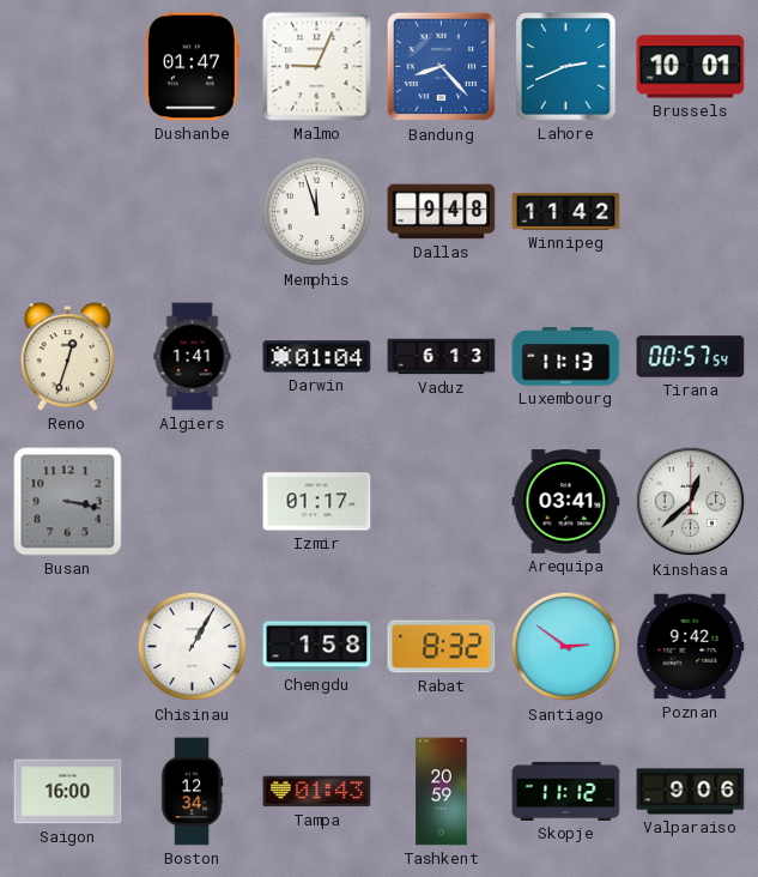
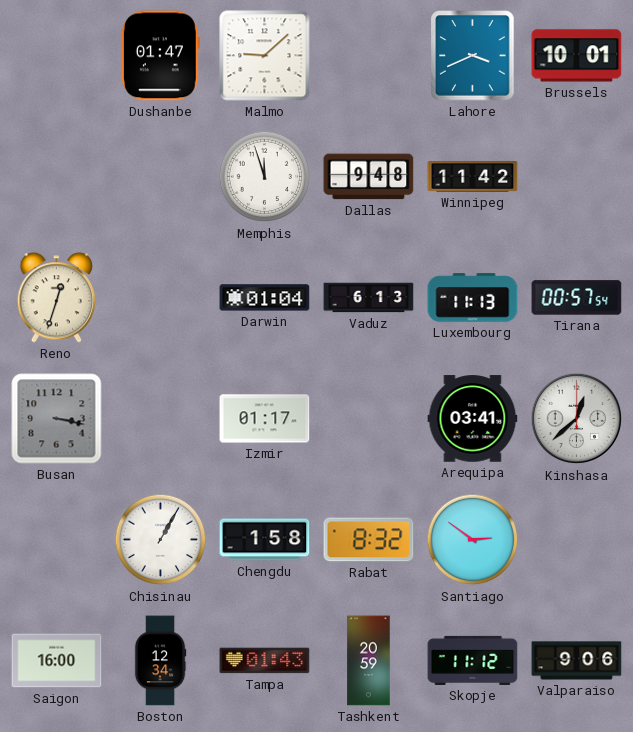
Malmo: 9:04 -> 9:08 (265, 56)
Bandung: 8:23 -> none (442, 67)
Lahore: 2:41 -> 3:41 (473, 56)
Algiers: 1:41 -> none (193, 357)
Poznan: 9:42 -> none (691, 647)
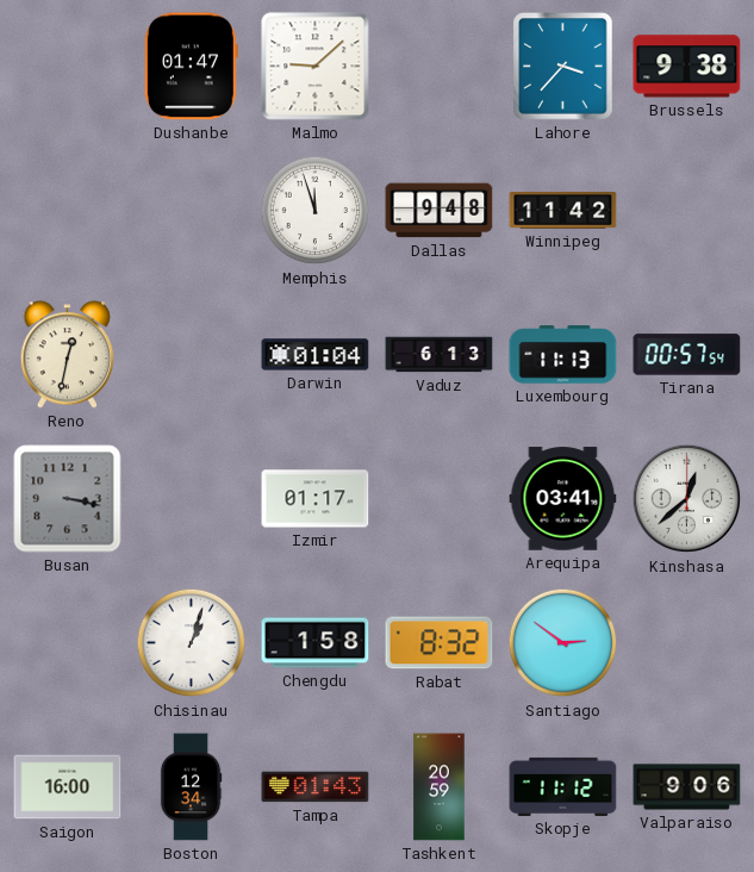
Lahore: 3:41 -> 3:37 (563, 67)
Brussels: 10:01 -> 9:38 (687, 67)
Reno: 12:33 -> 12:32 (68, 355)
Chisinau: 1:05 -> 1:03 (192, 643)
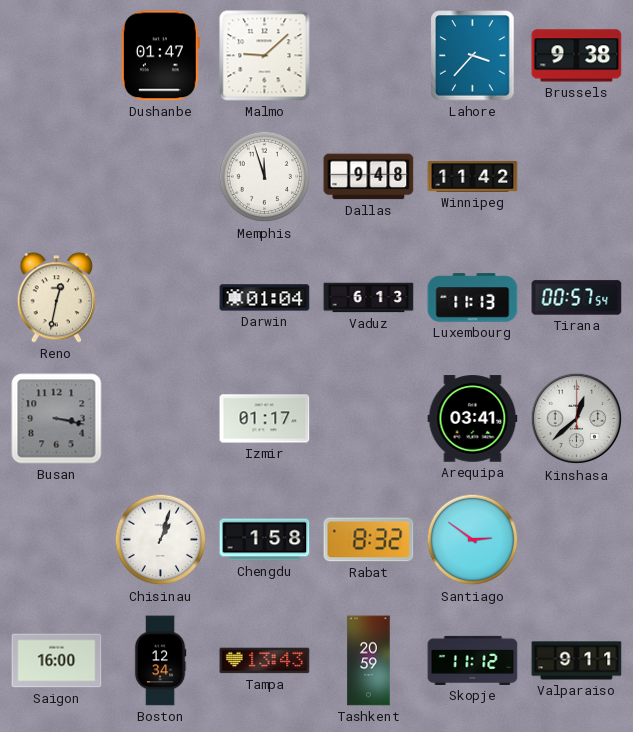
Tampa: 01:43 -> 13:43 (265, 661)
Valparaiso: 9:06 -> 9:11 (577, 661)
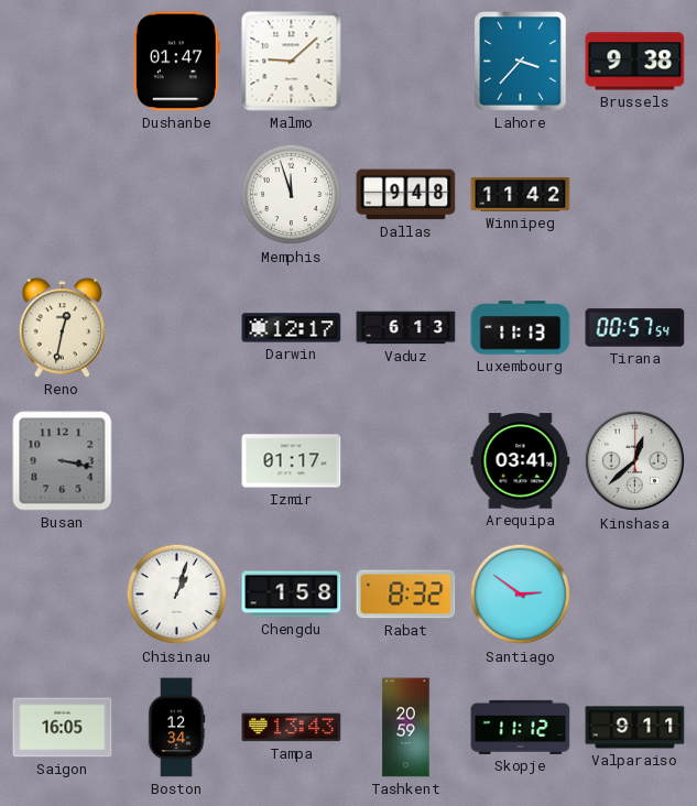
Darwin: 01:04 -> 12:17 (292, 328)
Saigon: 16:00 -> 16:05 (63, 728)
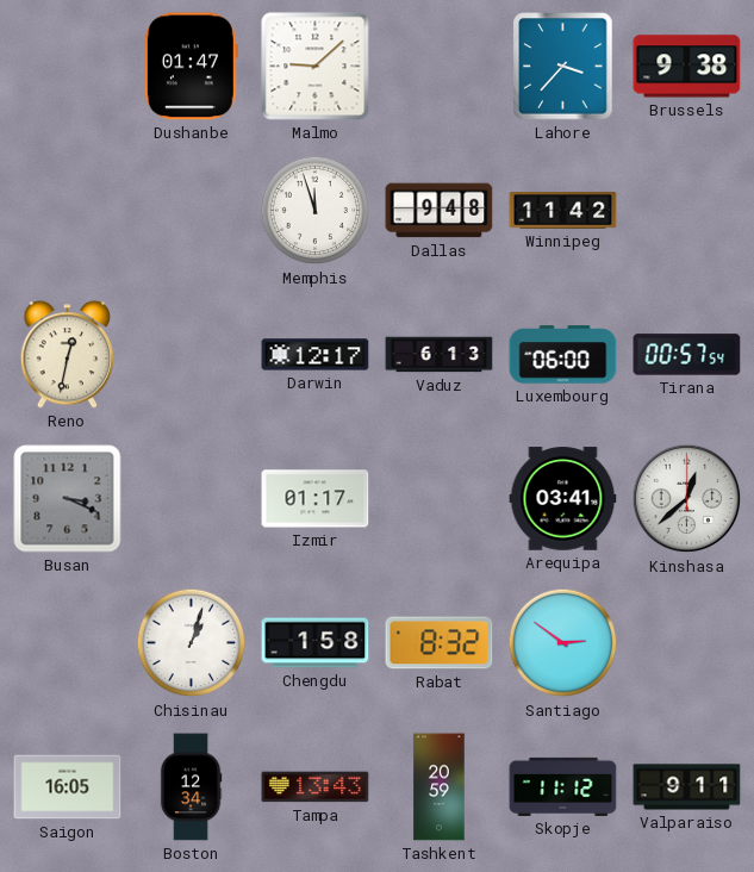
Luxembourg: 11:13 -> 06:00 (563, 355)
Busan: 3:17 -> 3:19 (68, 499)
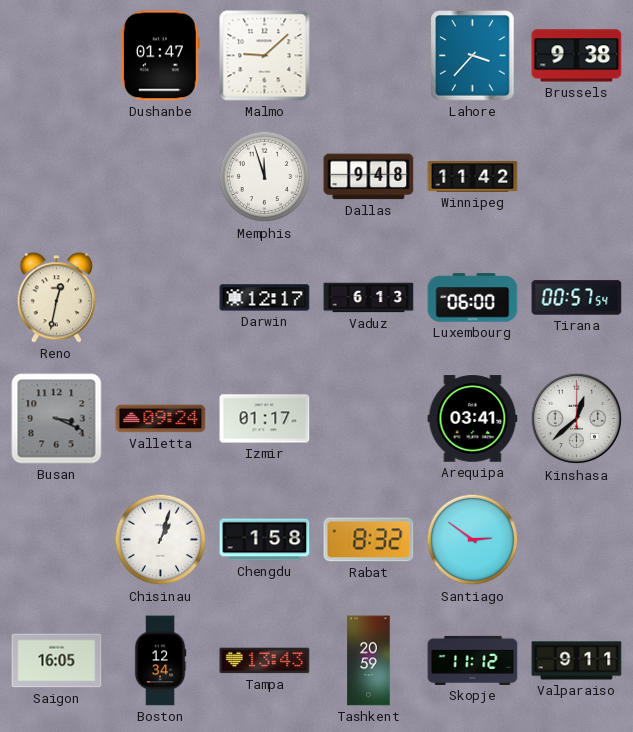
Valletta: none -> 09:24 (161, 419)
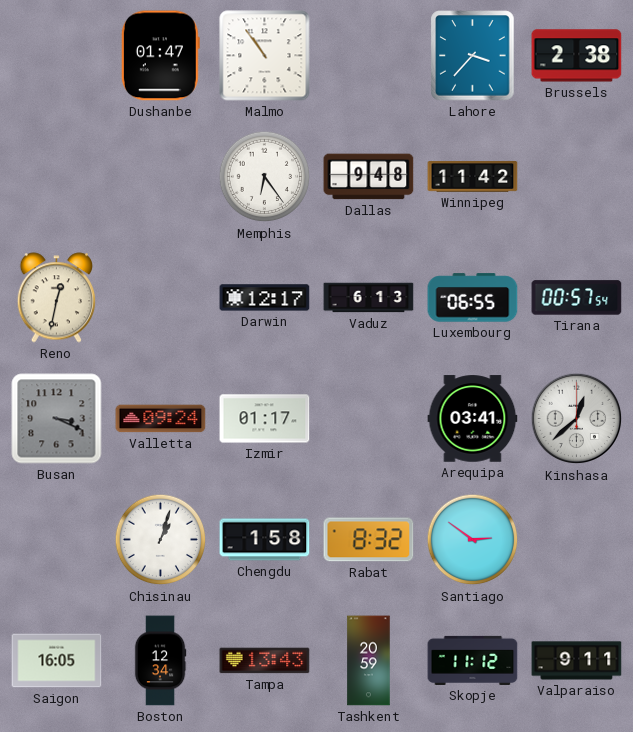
Malmo: 9:08 -> 10:54 (265, 56)
Brussels: 9:38 -> 2:38 (577, 56)
Memphis: 11:57 -> 6:24 (265, 177)
Luxembourg: 06:00 -> 06:55 (473, 298)
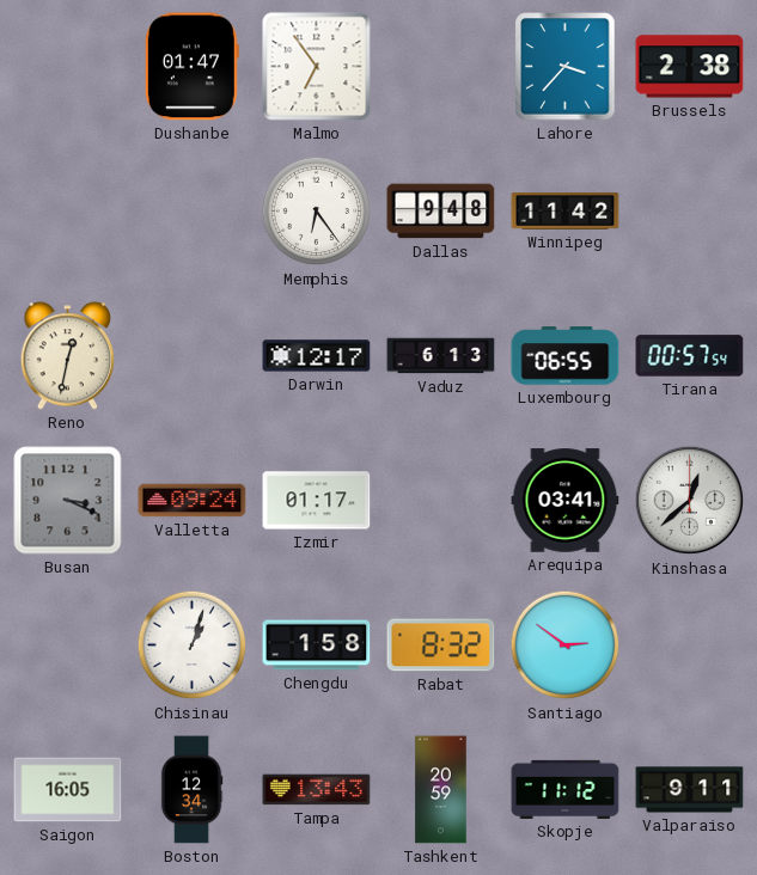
Malmo: 10:54 -> 6:54 (317, 67)
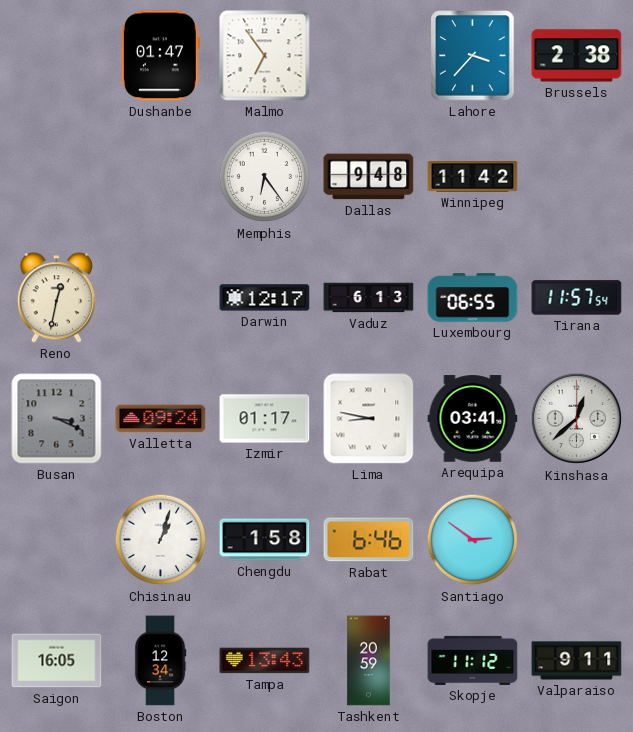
Tirana: 00:57 -> 11:57 (577, 298)
Lima: none -> 8:47 (369, 419)
Rabat: 8:32 -> 6:46 (369, 540)
